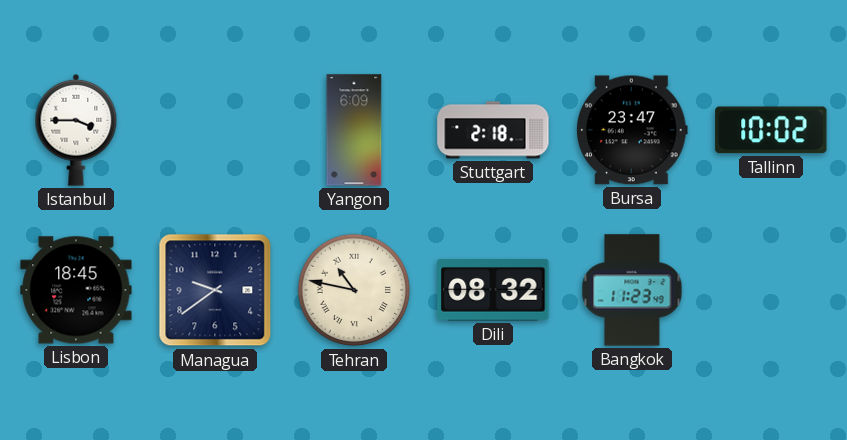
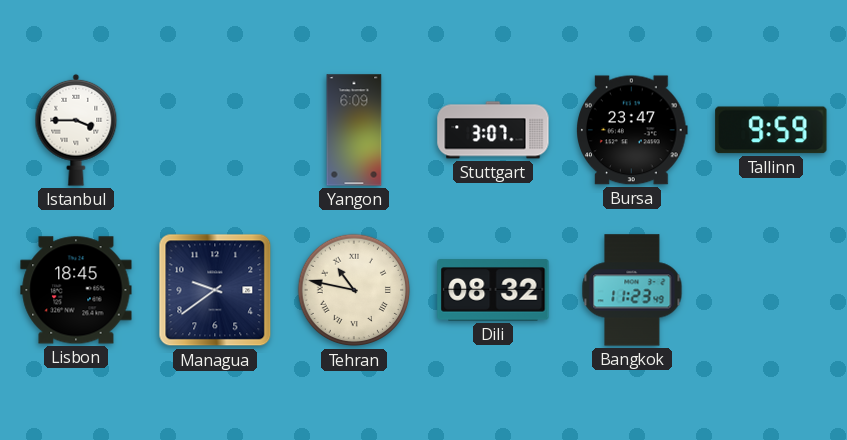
Stuttgart: 2:18 -> 3:07 (493, 130)
Tallinn: 10:02 -> 9:59 (771, 130)
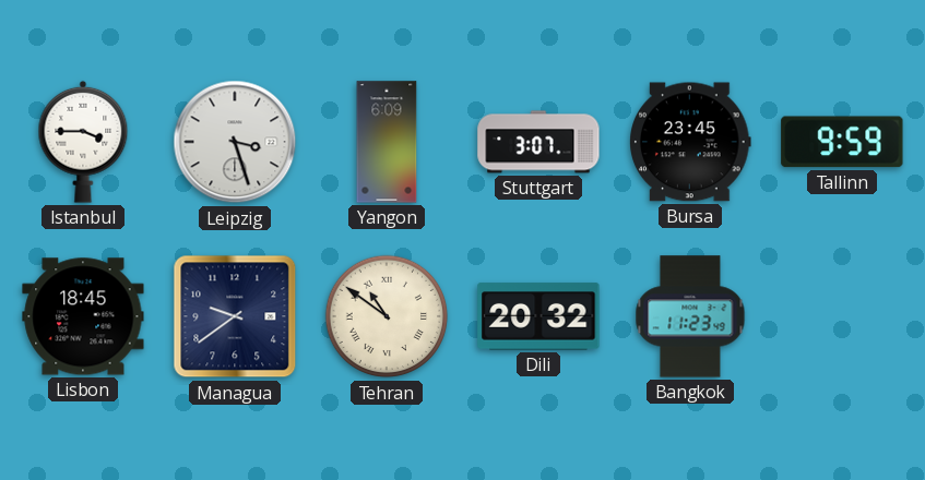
Leipzig: none -> 3:27 (235, 142)
Bursa: 23:47 -> 23:45 (691, 142)
Tehran: 10:47 -> 10:51 (387, 316)
Dili: 08:32 -> 20:32 (538, 316)
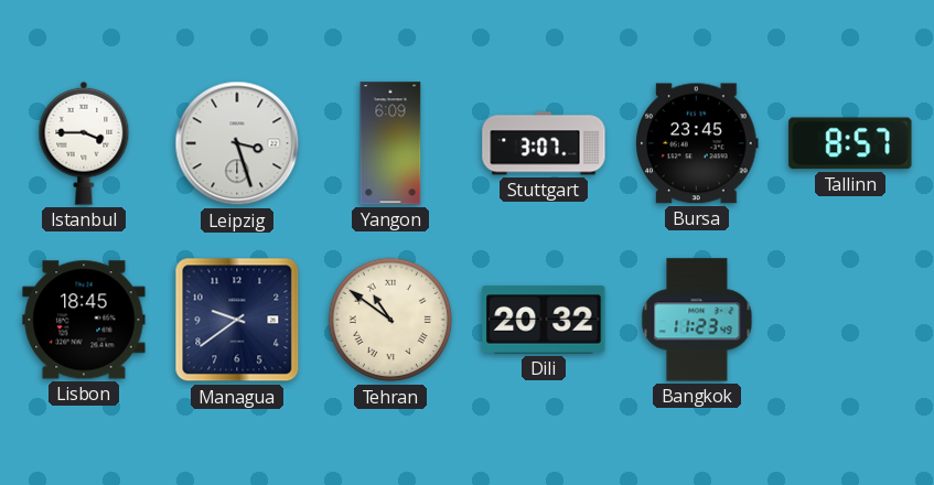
Tallinn: 9:59 -> 8:57 (850, 143)
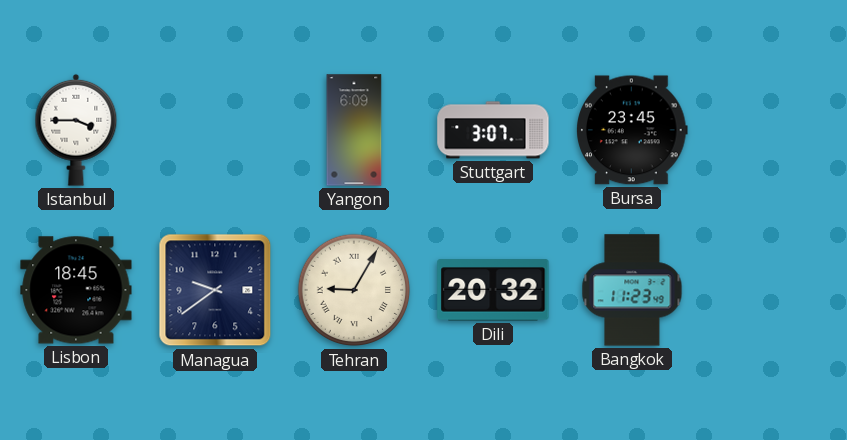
Leipzig: 3:27 -> none (237, 143)
Tallinn: 8:57 -> none (850, 143)
Tehran: 10:51 -> 9:05 (354, 290)
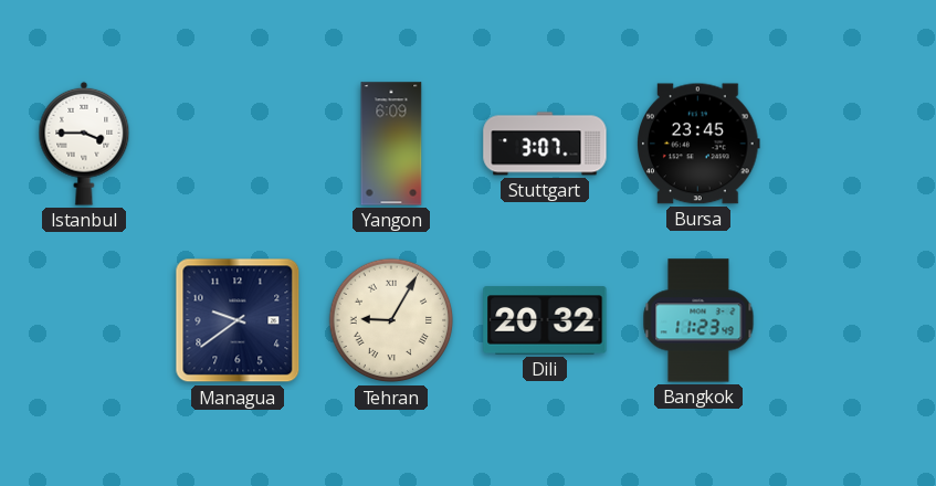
Lisbon: 18:45 -> none (76, 290)
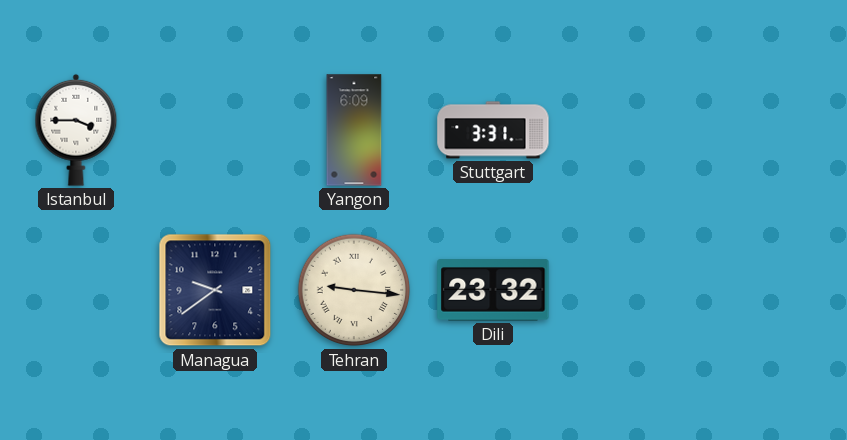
Stuttgart: 3:07 -> 3:31 (493, 130)
Bursa: 23:45 -> none (700, 144)
Tehran: 9:05 -> 9:16 (354, 290)
Dili: 20:32 -> 23:32 (493, 290)
Bangkok: 11:23 -> none (698, 320)
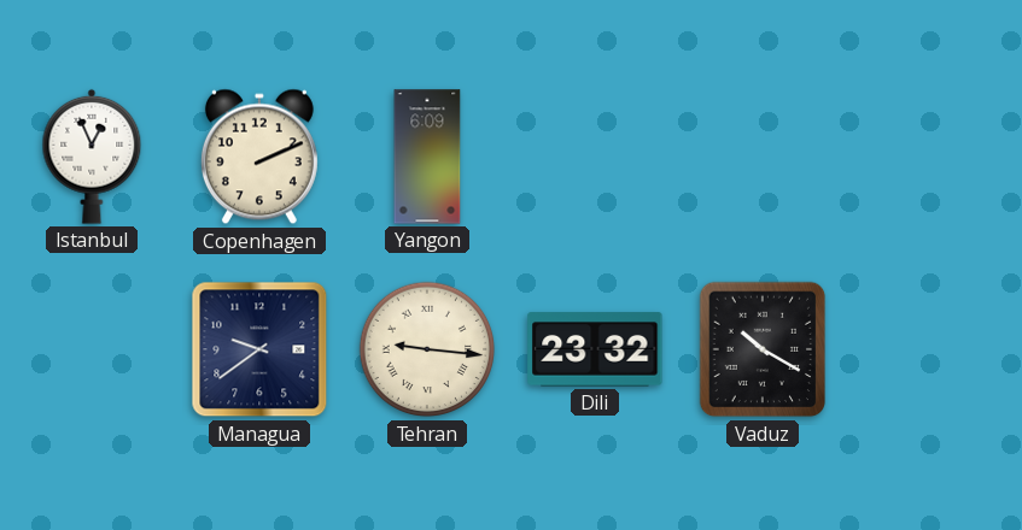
Istanbul: 3:45 -> 12:56 (92, 157)
Copenhagen: none -> 2:11 (259, 157)
Stuttgart: 3:31 -> none (493, 130)
Vaduz: none -> 10:20 (763, 349)
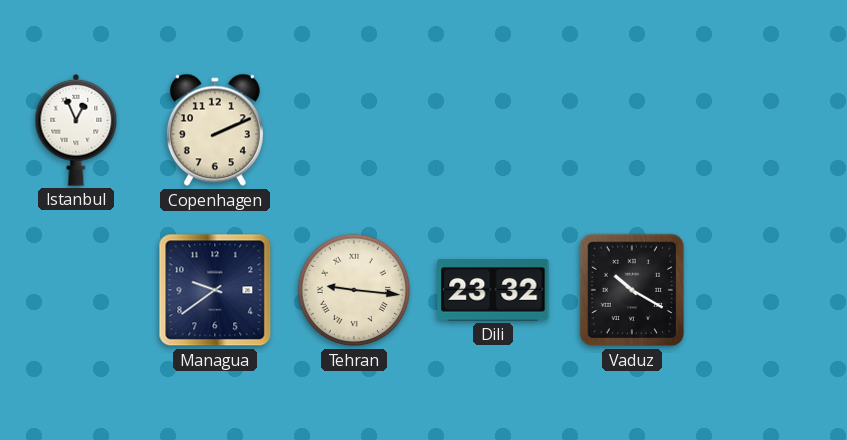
Yangon: 6:09 -> none (427, 157)
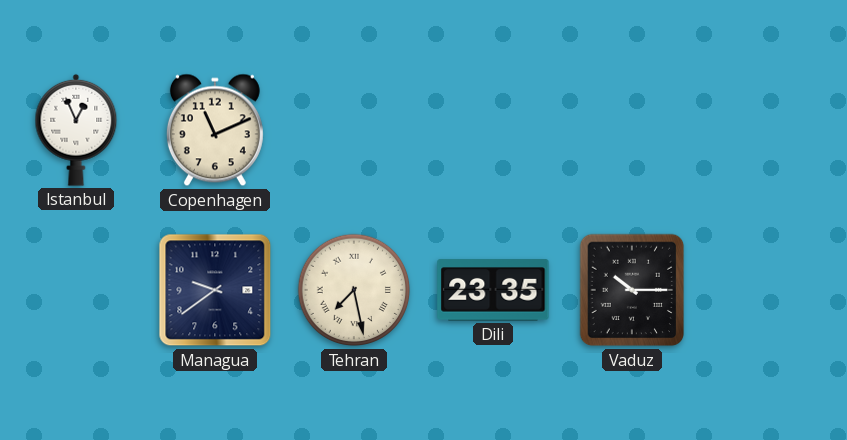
Copenhagen: 2:11 -> 11:11 (215, 130)
Tehran: 9:16 -> 7:28 (354, 290)
Dili: 23:32 -> 23:35 (493, 290)
Vaduz: 10:20 -> 10:15 (632, 290)
